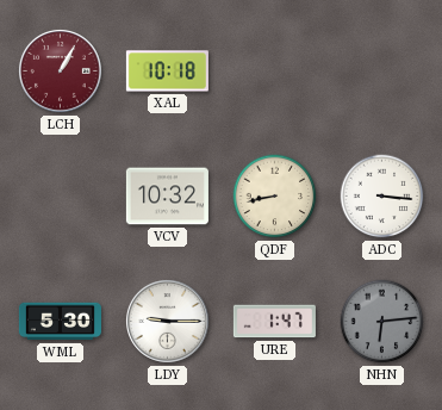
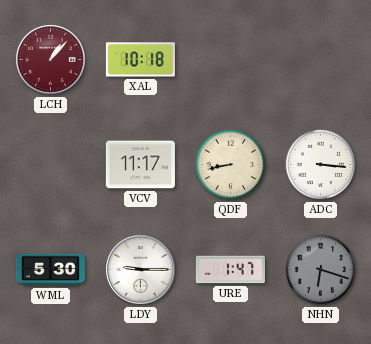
LCH: 1:05 -> 1:07 (50, 59)
VCV: 10:32 -> 11:17 (140, 165)
NHN: 6:14 -> 6:18 (321, 270)
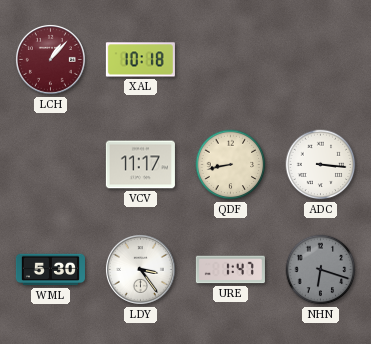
LDY: 9:15 -> 3:24 (140, 269)
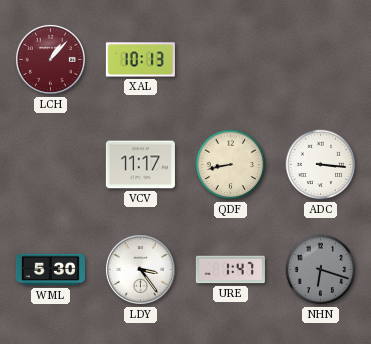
XAL: 10:18 -> 10:13 (140, 60)
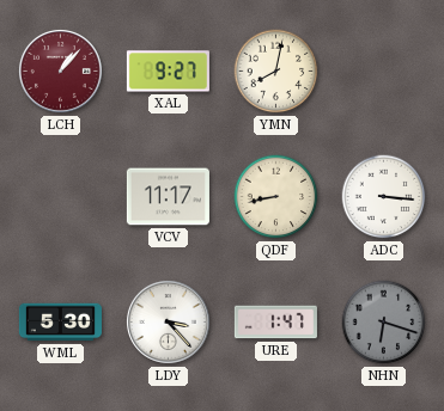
XAL: 10:13 -> 9:27 (168, 72)
YMN: none -> 8:02 (276, 72)
LDY: 3:24 -> 3:23 (168, 321)
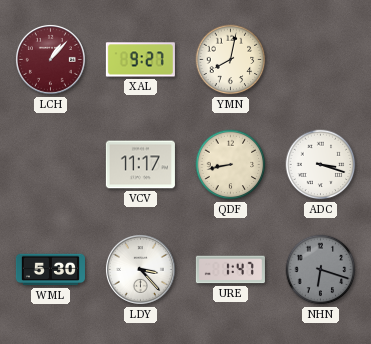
ADC: 3:16 -> 3:18 (321, 165)
